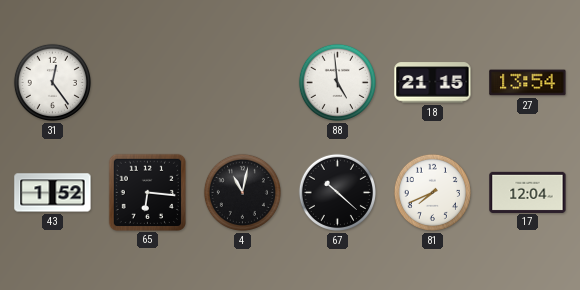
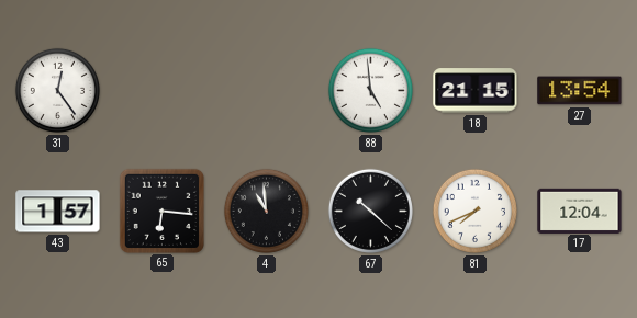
43: 1:52 -> 1:57 (58, 212)
4: 11:02 -> 10:59 (266, 211)
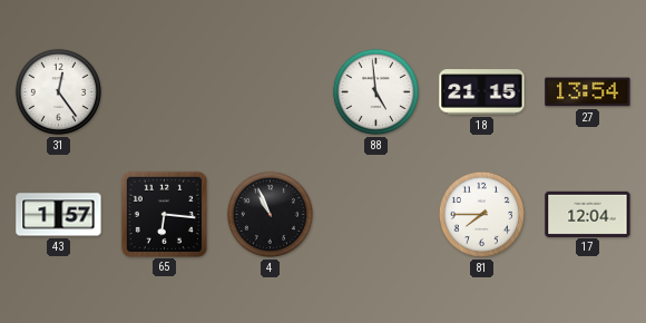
4: 10:59 -> 10:56 (270, 214)
67: 10:22 -> none (370, 211)
81: 7:41 -> 7:45 (481, 214)
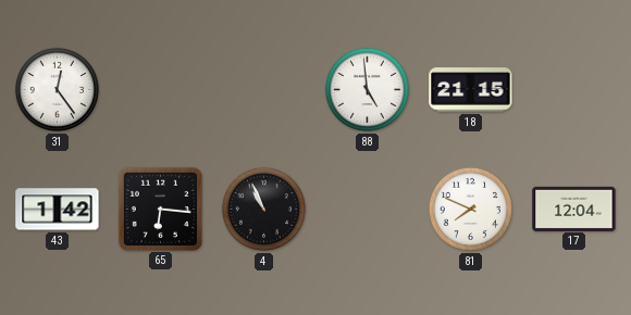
27: 13:54 -> none (588, 92)
43: 1:57 -> 1:42 (58, 210)
81: 7:45 -> 7:49 (470, 209)
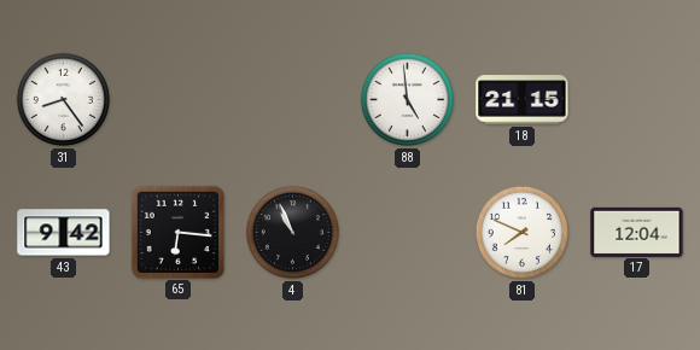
31: 12:24 -> 8:24 (63, 99)
43: 1:42 -> 9:42 (64, 233)
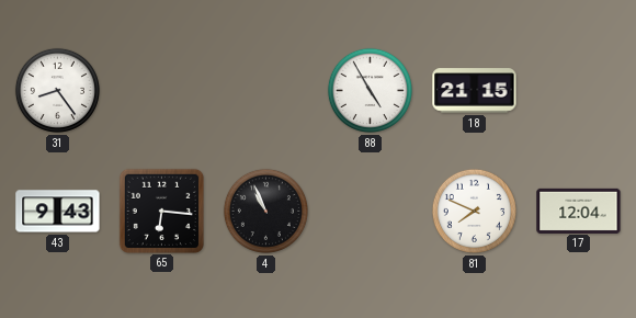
88: 4:59 -> 4:55 (370, 90)
43: 9:42 -> 9:43 (58, 212)
